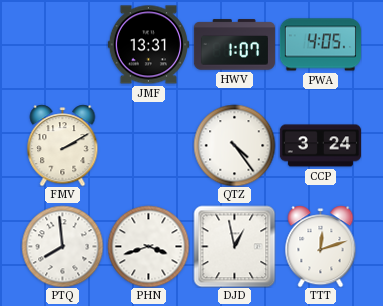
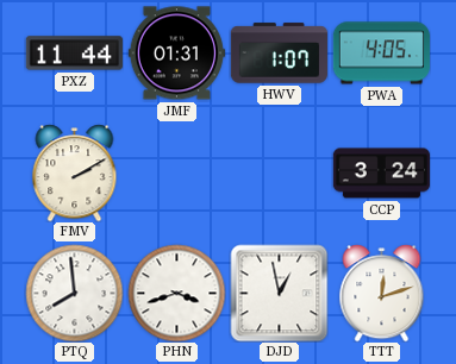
PXZ: none -> 11:44 (74, 54)
JMF: 13:31 -> 01:31 (176, 54)
QTZ: 4:24 -> none (234, 145)
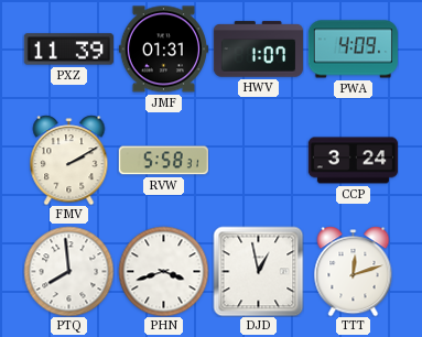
PXZ: 11:44 -> 11:39 (68, 50)
PWA: 4:05 -> 4:09 (353, 50)
RVW: none -> 5:58 (163, 161)
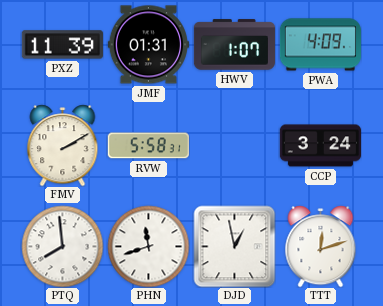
PHN: 3:42 -> 11:42 (148, 246)
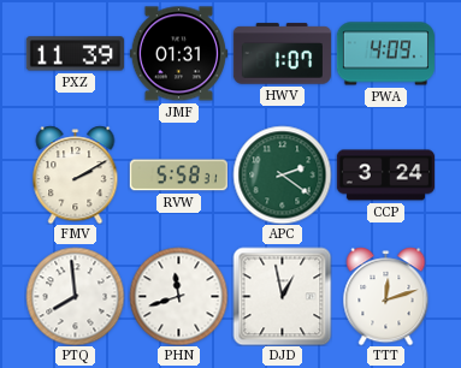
APC: none -> 2:21 (282, 174)
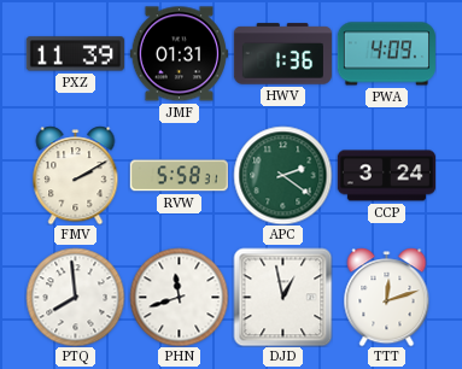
HWV: 1:07 -> 1:36 (282, 54)
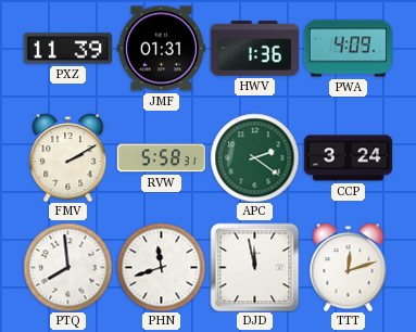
DJD: 12:58 -> 11:58 (254, 267)
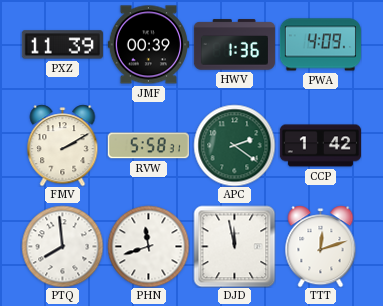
JMF: 01:31 -> 00:39 (148, 45)
CCP: 3:24 -> 1:42 (320, 146)
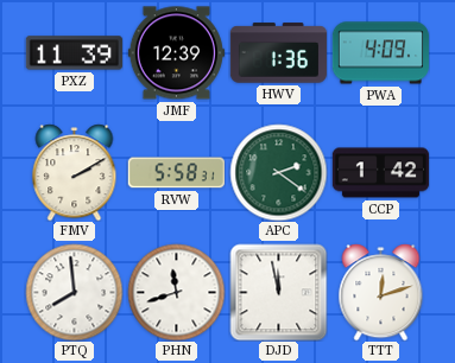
JMF: 00:39 -> 12:39 (176, 53)
